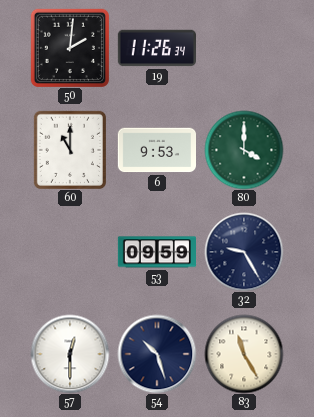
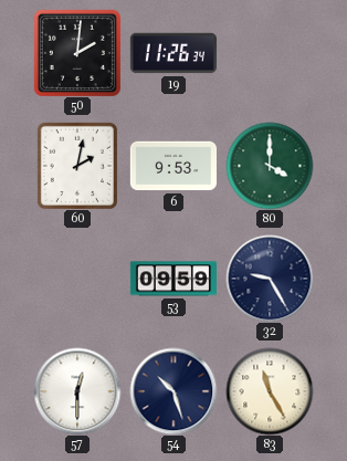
60: 11:00 -> 2:02 (77, 166)
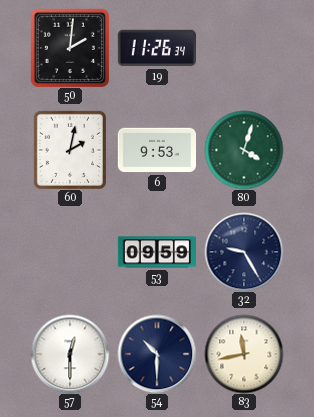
80: 4:00 -> 4:03 (244, 150)
54: 10:27 -> 10:30 (157, 354)
83: 11:25 -> 11:43 (244, 354)
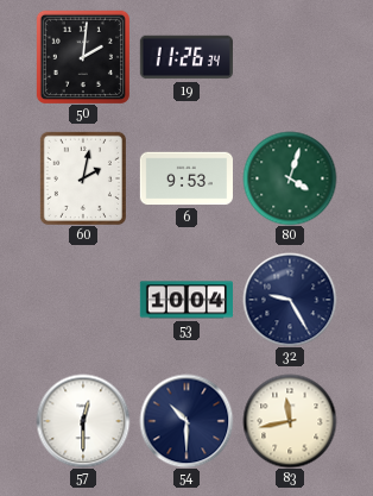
53: 09:59 -> 10:04 (185, 300)
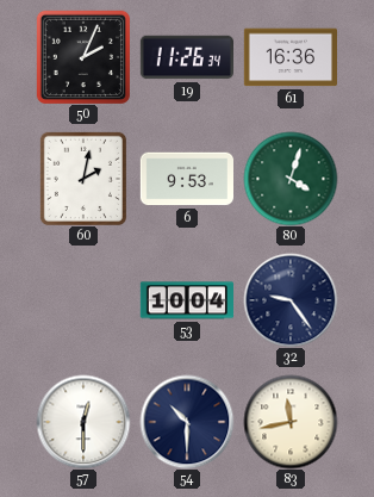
50: 2:01 -> 2:04 (83, 57)
61: none -> 16:36 (289, 57)
32: 9:25 -> 9:24 (291, 300)
